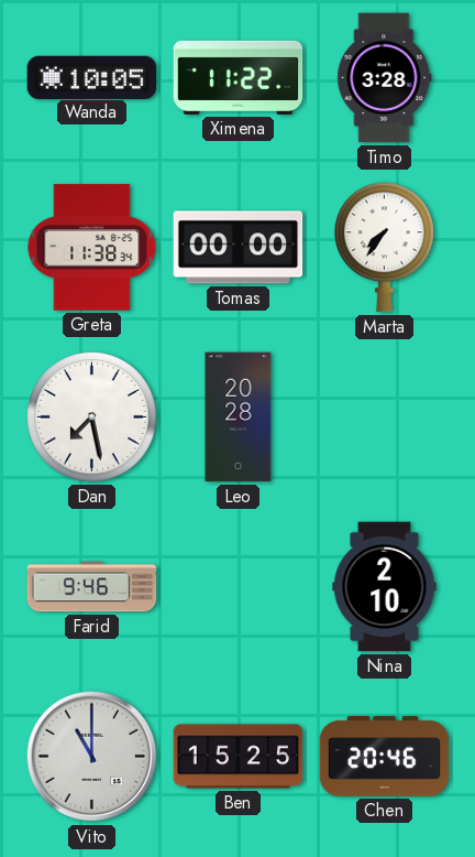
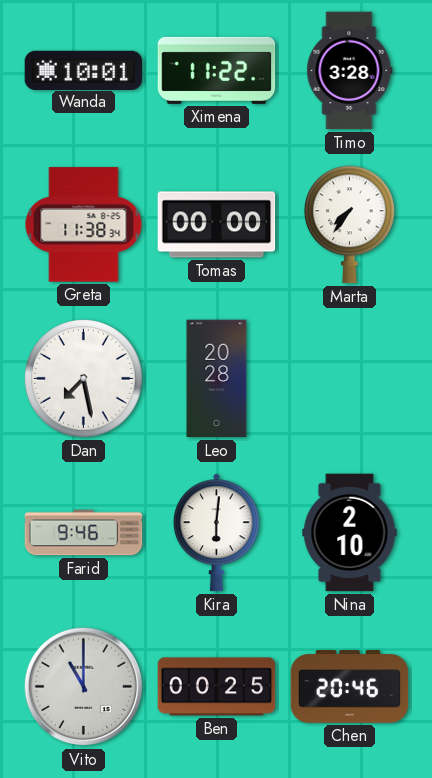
Wanda: 10:05 -> 10:01 (84, 70)
Kira: none -> 6:01 (216, 533)
Ben: 15:25 -> 00:25 (217, 687)
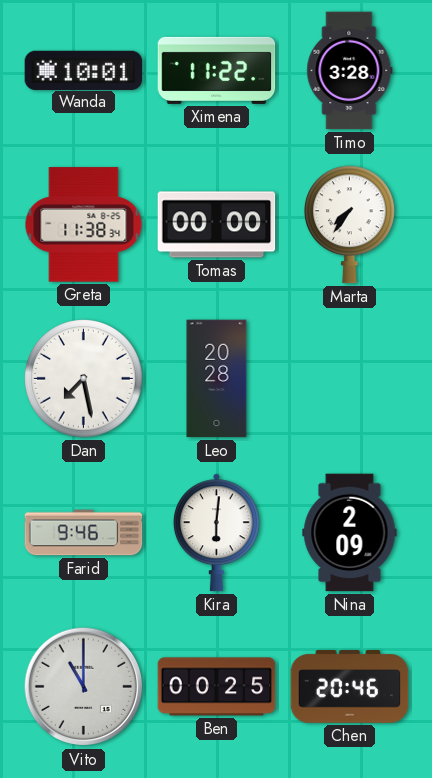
Nina: 2:10 -> 2:09 (350, 533)
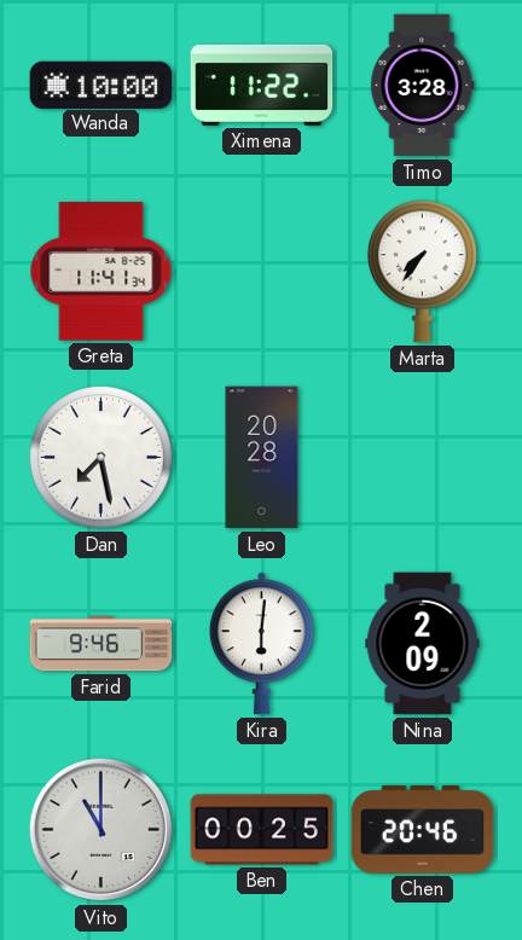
Wanda: 10:01 -> 10:00 (101, 85)
Greta: 11:38 -> 11:41 (101, 272)
Tomas: 00:00 -> none (217, 225)
